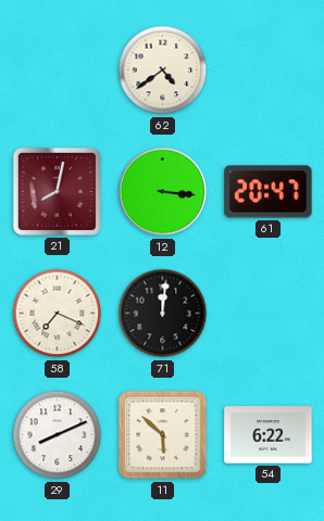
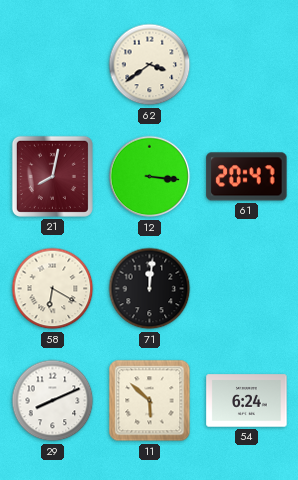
62: 4:39 -> 3:39 (150, 65)
58: 7:19 -> 6:20 (53, 289)
54: 6:22 -> 6:24 (247, 401)
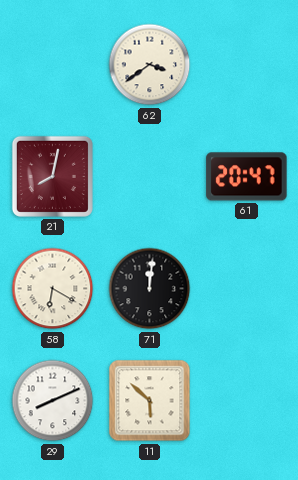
12: 3:16 -> none (150, 177)
54: 6:24 -> none (247, 401)
